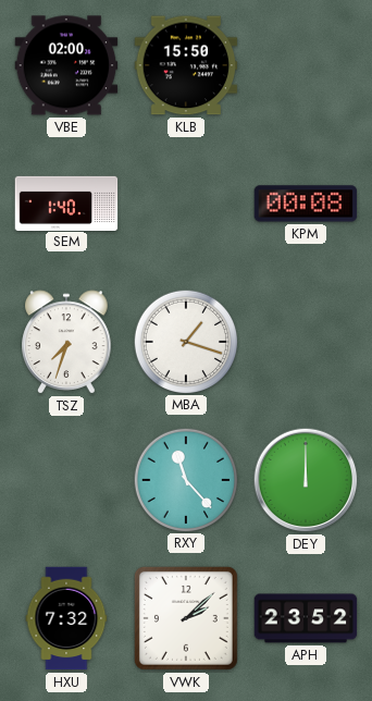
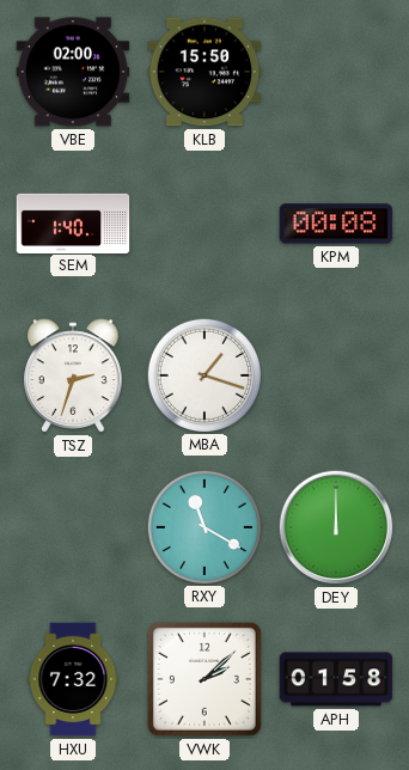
TSZ: 7:33 -> 2:33 (73, 375)
RXY: 11:23 -> 11:20 (203, 526)
APH: 23:52 -> 01:58 (336, 679)
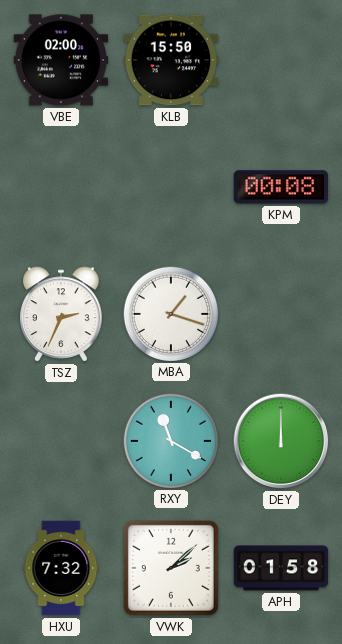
SEM: 1:40 -> none (73, 222)
TSZ: 2:33 -> 2:34 (61, 314)
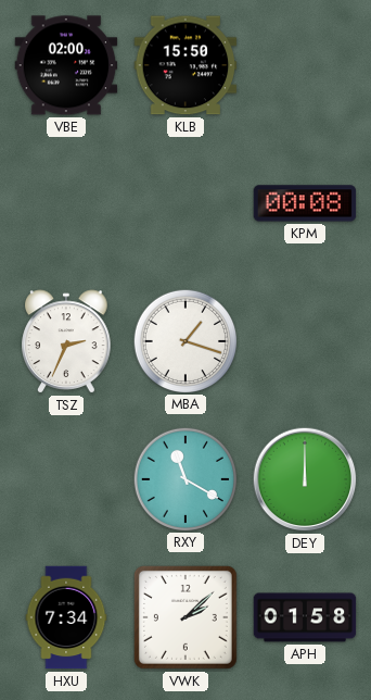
HXU: 7:32 -> 7:34 (66, 617)
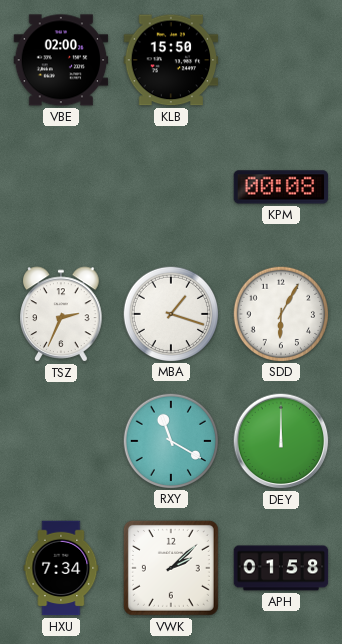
SDD: none -> 6:05 (280, 313)
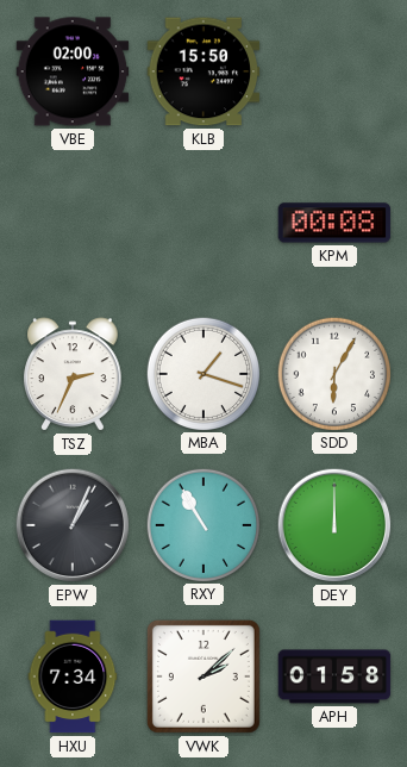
EPW: none -> 1:04 (73, 525)
RXY: 11:20 -> 10:55 (202, 524)
